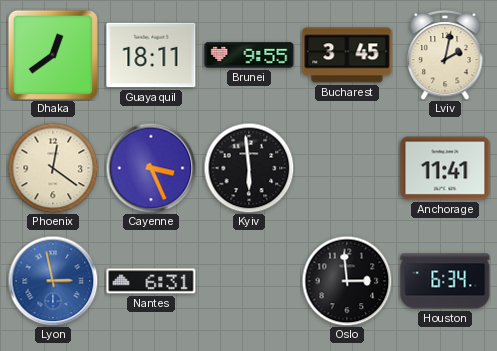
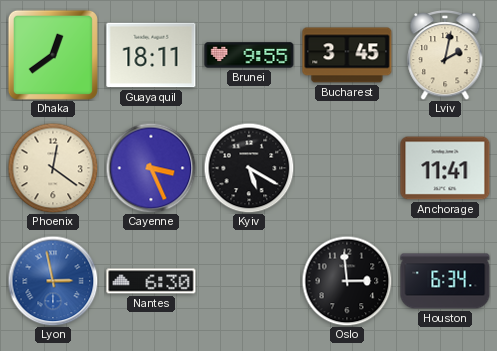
Kyiv: 5:59 -> 5:20 (249, 168)
Nantes: 6:31 -> 6:30 (151, 281)
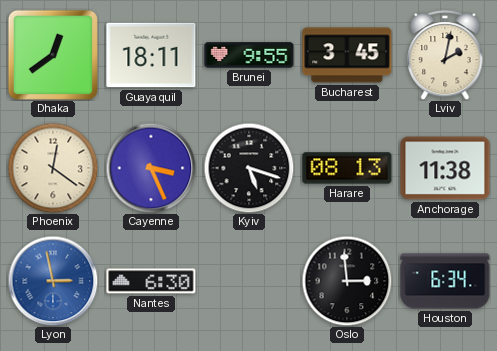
Kyiv: 5:20 -> 5:18 (249, 168)
Harare: none -> 08:13 (347, 168)
Anchorage: 11:41 -> 11:38 (445, 168)
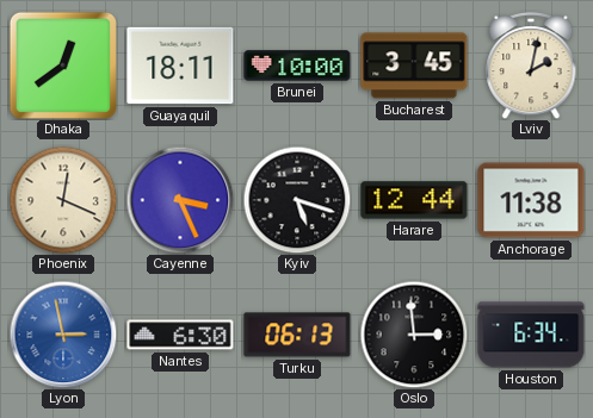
Brunei: 9:55 -> 10:00 (297, 65)
Phoenix: 12:21 -> 12:19 (63, 200)
Harare: 08:13 -> 12:44 (414, 200)
Turku: none -> 06:13 (297, 335)
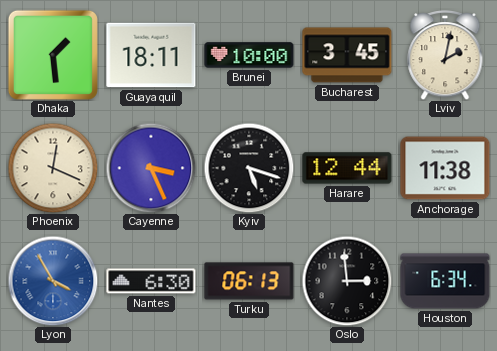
Dhaka: 12:39 -> 1:29 (53, 55)
Lyon: 2:58 -> 3:55 (53, 281)
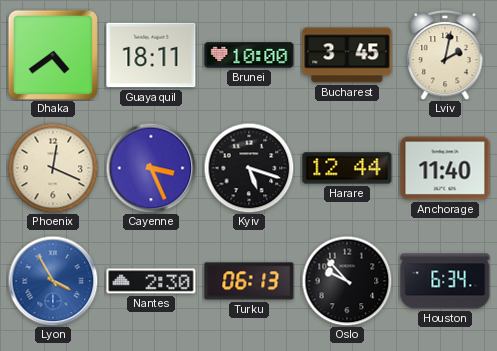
Dhaka: 1:29 -> 4:39 (53, 55)
Anchorage: 11:38 -> 11:40 (445, 168)
Nantes: 6:30 -> 2:30 (151, 281)
Oslo: 2:59 -> 9:53 (347, 281)
